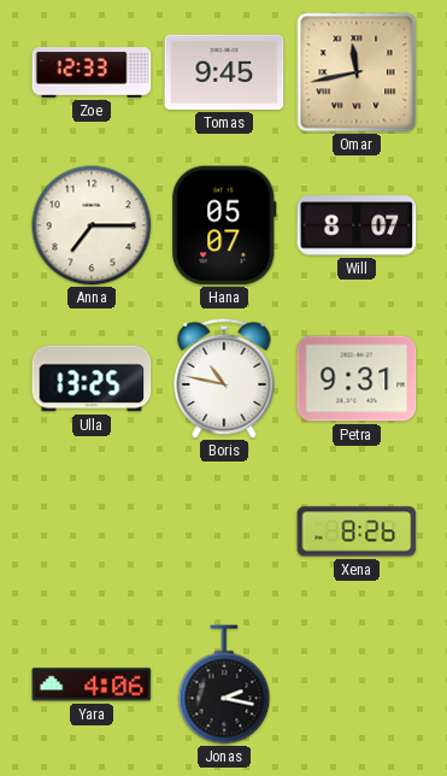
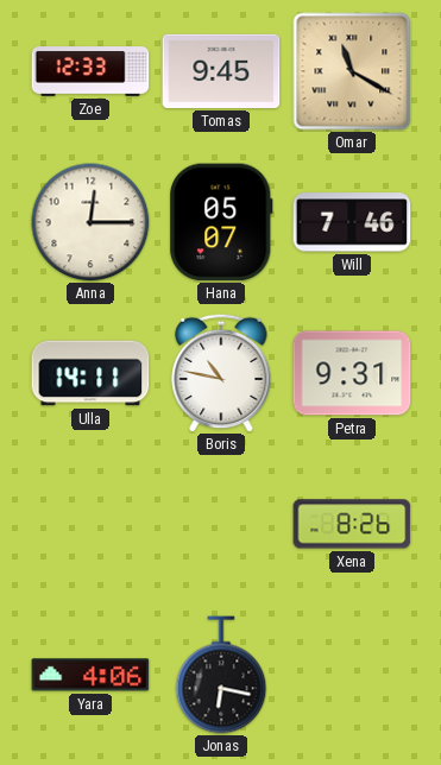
Omar: 11:43 -> 11:20 (352, 71)
Anna: 7:15 -> 12:15 (90, 222)
Will: 8:07 -> 7:46 (352, 222)
Ulla: 13:25 -> 14:11 (90, 373)
Jonas: 2:17 -> 6:17 (221, 675)
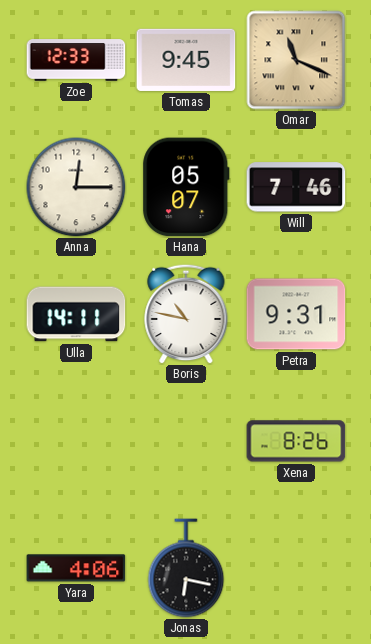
Omar: 11:20 -> 11:19 (296, 60)
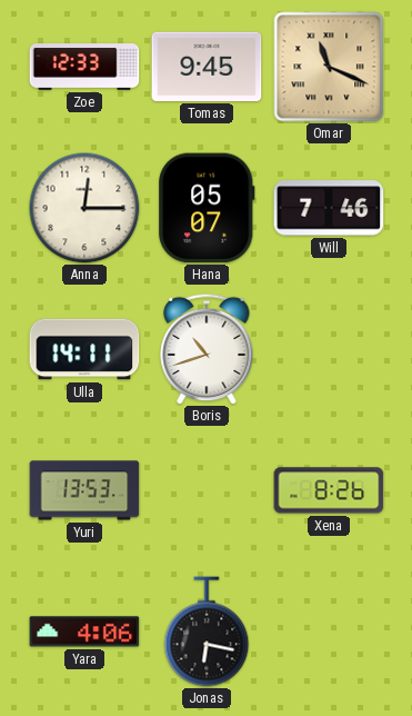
Boris: 10:47 -> 10:42 (207, 349)
Petra: 9:31 -> none (296, 314)
Yuri: none -> 13:53 (84, 490)
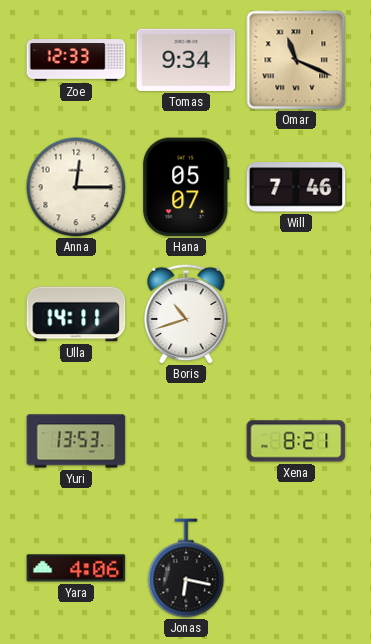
Tomas: 9:45 -> 9:34 (186, 60)
Xena: 8:26 -> 8:21 (296, 441)
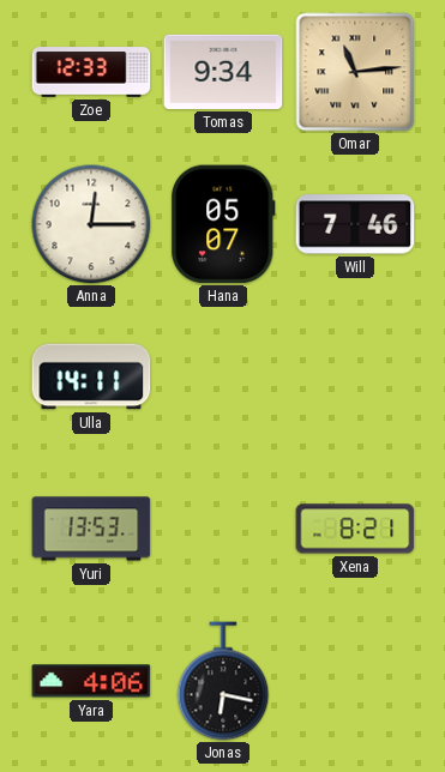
Omar: 11:19 -> 11:14 (355, 72)
Boris: 10:42 -> none (186, 314)
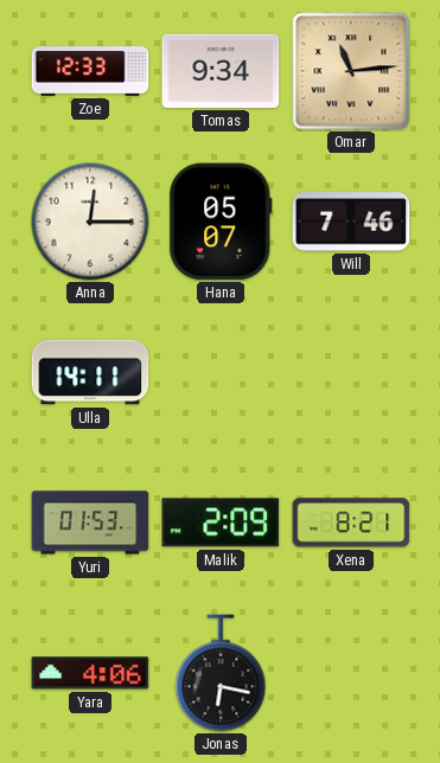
Yuri: 13:53 -> 01:53 (90, 522)
Malik: none -> 2:09 (221, 522)
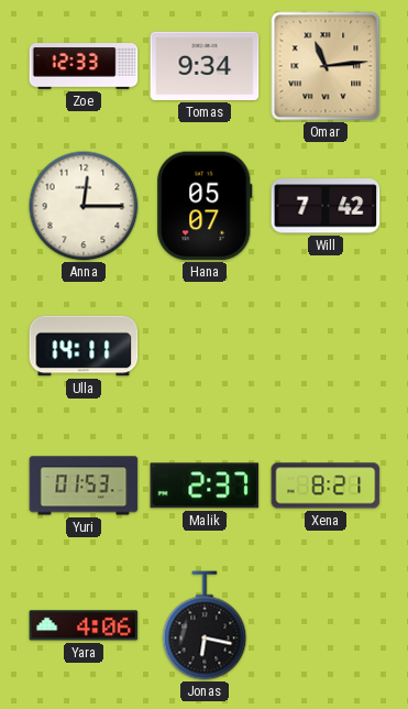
Will: 7:46 -> 7:42 (326, 206)
Malik: 2:09 -> 2:37 (205, 486)
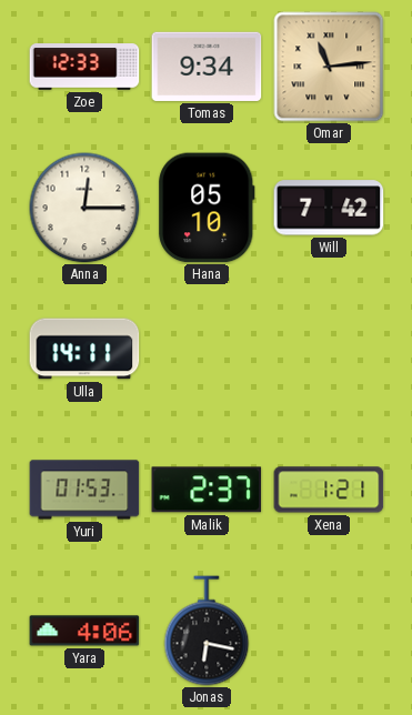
Hana: 05:07 -> 05:10 (207, 208)
Xena: 8:21 -> 1:21 (329, 490)
